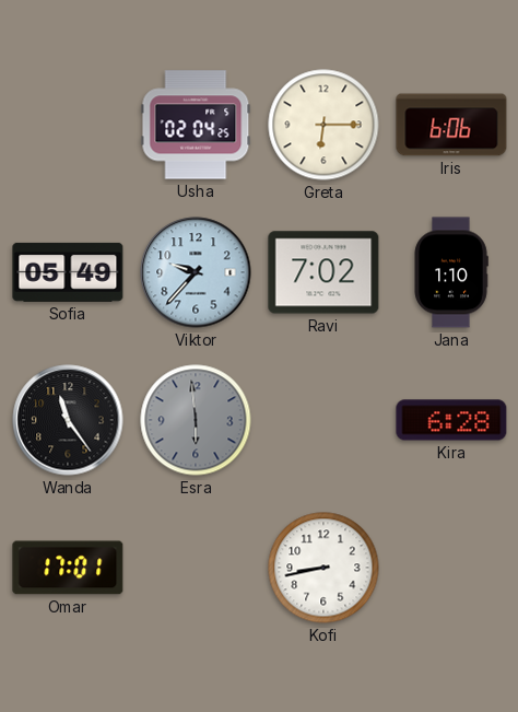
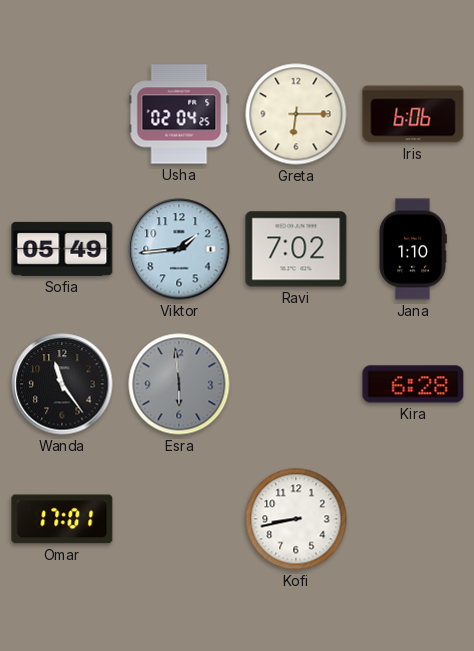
Viktor: 9:37 -> 1:44 (179, 249)
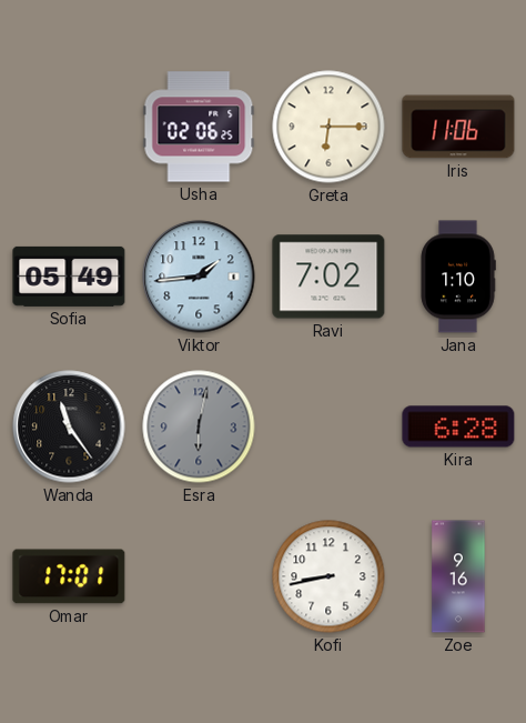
Usha: 02:04 -> 02:06 (199, 127)
Iris: 6:06 -> 11:06 (458, 127)
Esra: 5:59 -> 6:02 (199, 426)
Zoe: none -> 9:16 (458, 576)
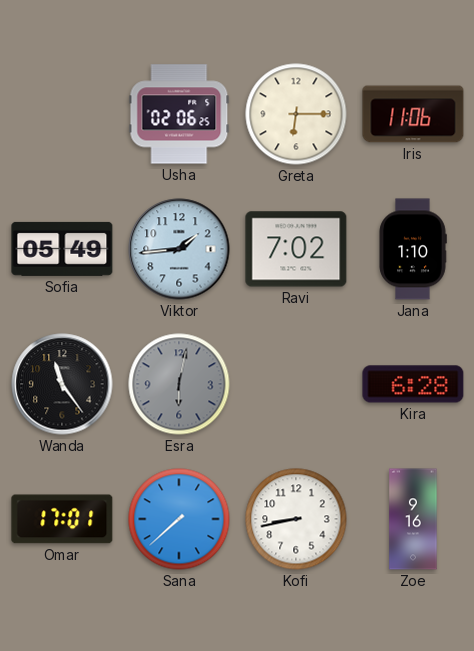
Sana: none -> 7:38 (179, 519)
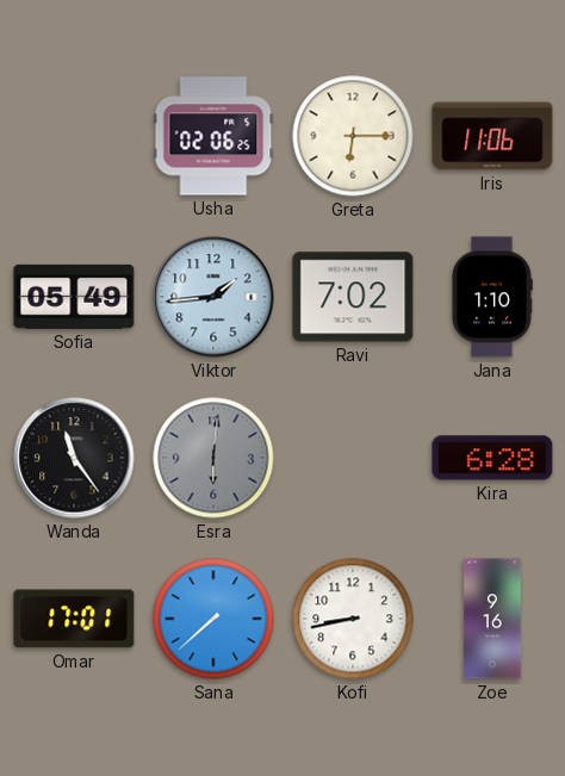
Esra: 6:02 -> 6:01 (213, 458)
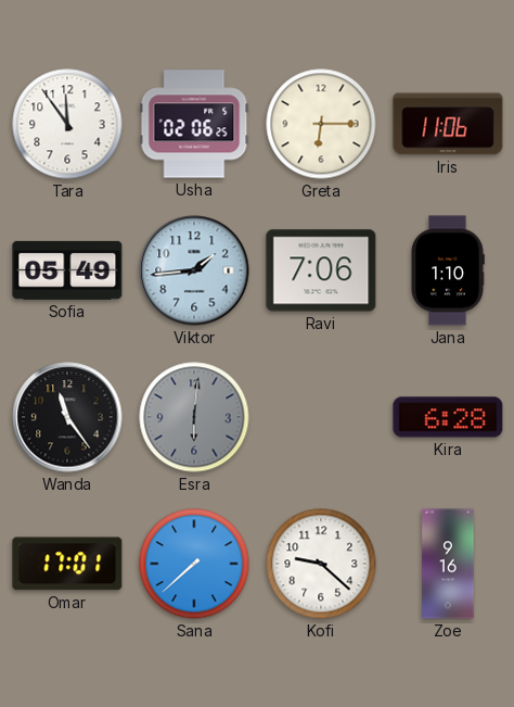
Tara: none -> 11:54 (67, 124)
Ravi: 7:02 -> 7:06 (321, 270)
Kofi: 8:43 -> 9:22 (321, 564)
